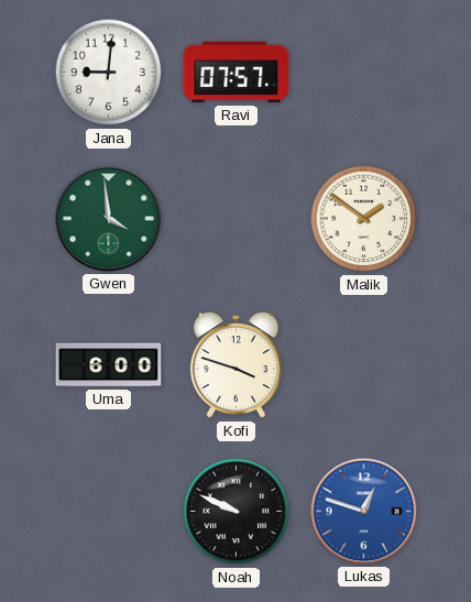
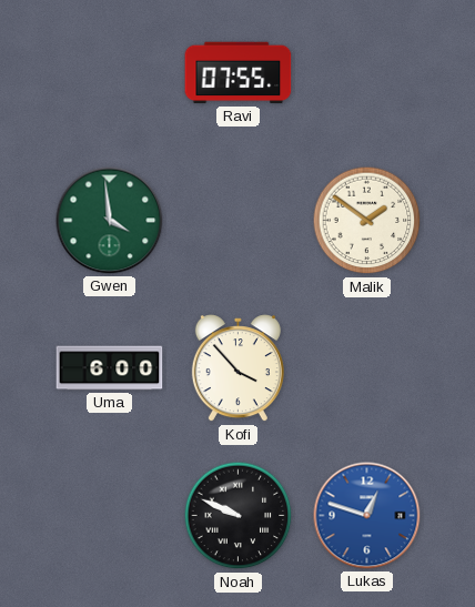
Jana: 9:01 -> none (109, 73)
Ravi: 07:57 -> 07:55 (239, 73)
Kofi: 3:48 -> 3:53 (238, 368)
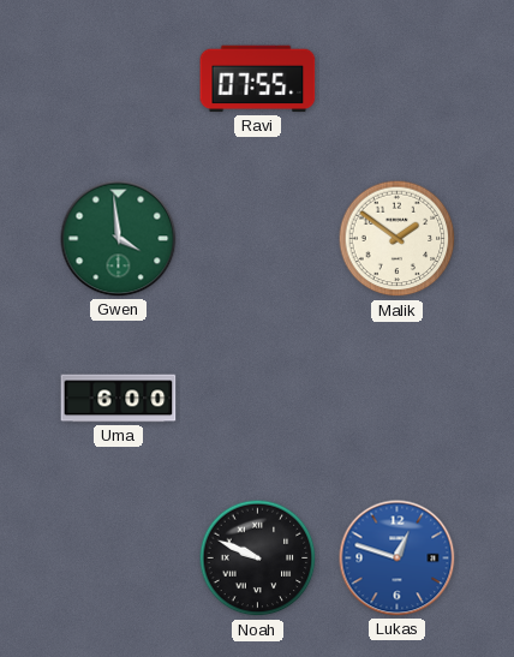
Kofi: 3:53 -> none (238, 368)
